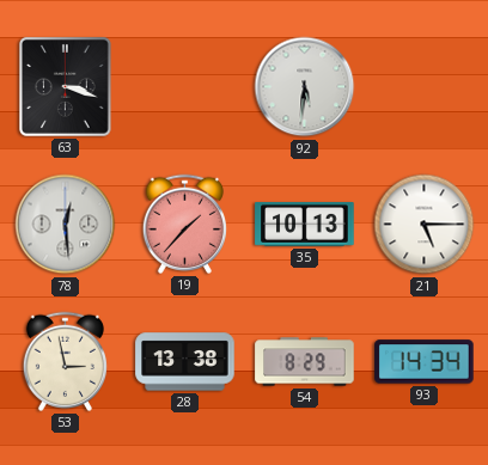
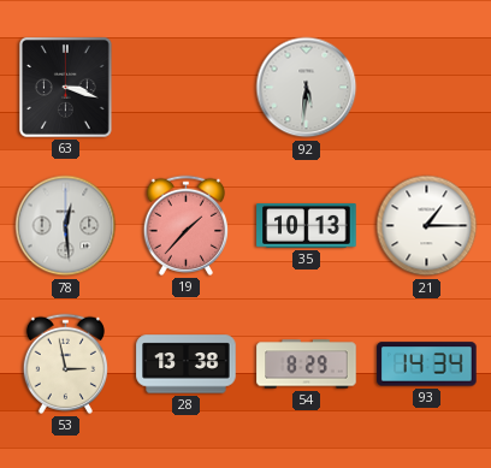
21: 5:15 -> 1:15 (427, 226)
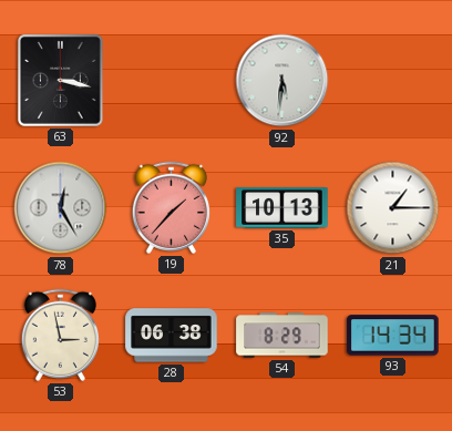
63: 3:18 -> 3:17 (61, 81)
78: 12:29 -> 12:25 (61, 208)
28: 13:38 -> 06:38 (172, 336)
